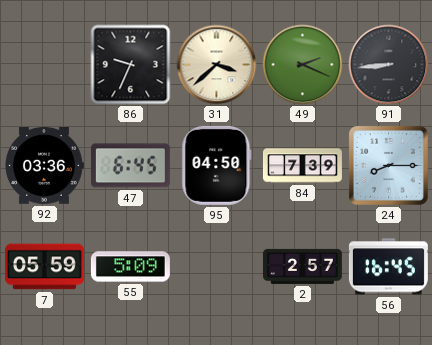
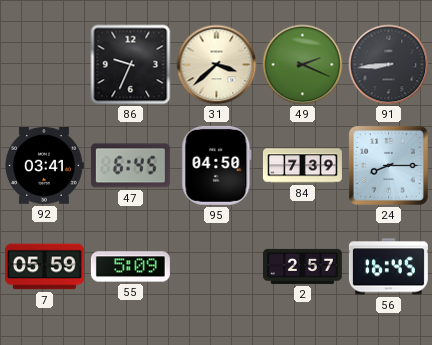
92: 03:36 -> 03:41 (45, 166)
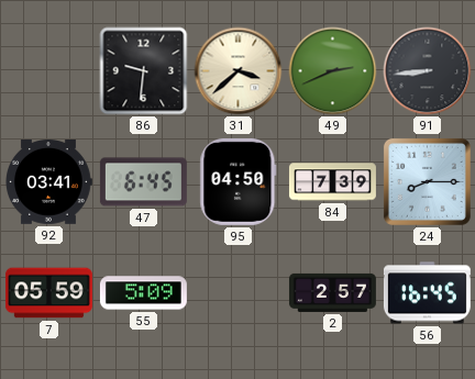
86: 9:34 -> 9:31 (144, 71)
49: 2:19 -> 2:41 (333, 71)
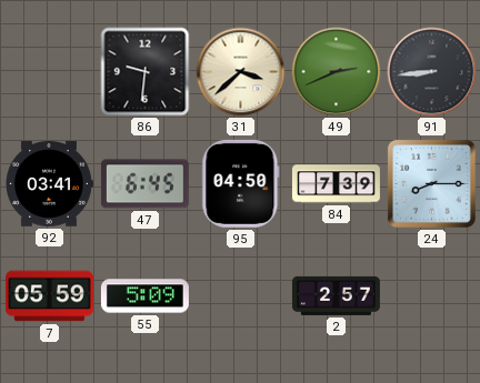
56: 16:45 -> none (427, 293)
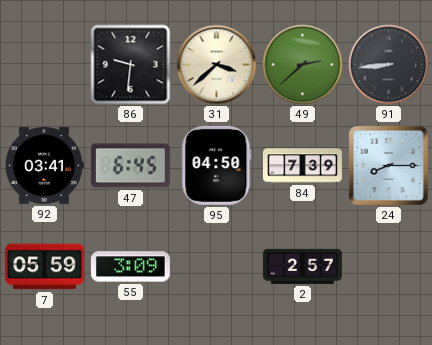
49: 2:41 -> 2:38 (303, 65)
55: 5:09 -> 3:09 (130, 267)
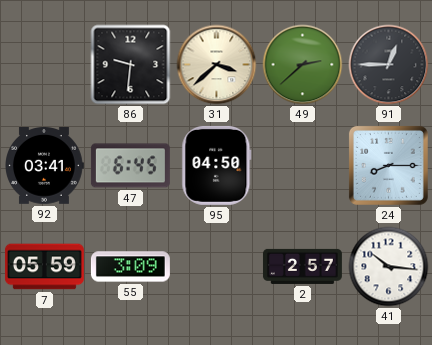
91: 8:44 -> 12:45 (389, 65)
84: 7:39 -> none (302, 166)
41: none -> 10:16 (389, 267)
